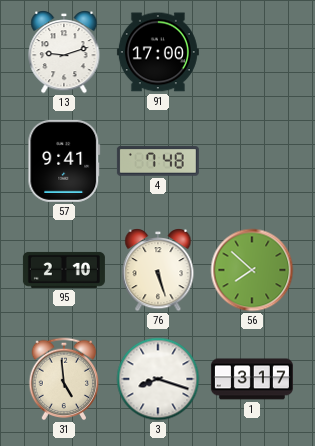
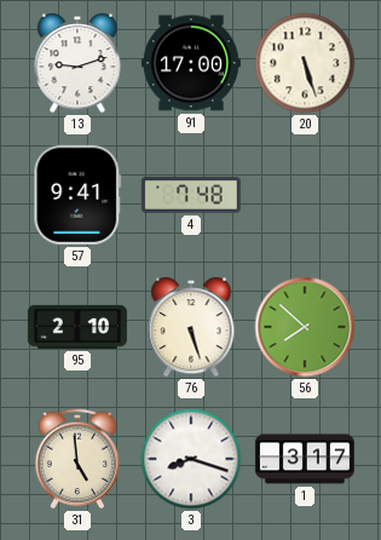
20: none -> 5:27 (305, 63)
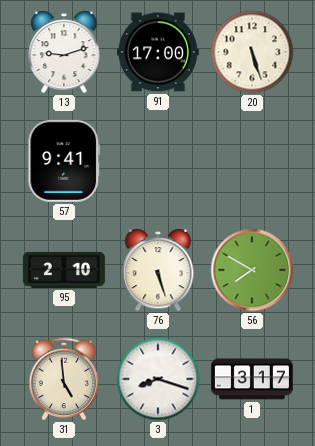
4: 7:48 -> none (191, 195)
56: 7:52 -> 7:50 (252, 270)
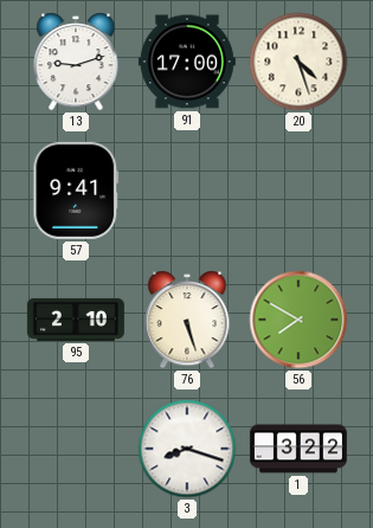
20: 5:27 -> 4:27 (298, 62)
31: 4:59 -> none (64, 379)
1: 3:17 -> 3:22 (298, 449)
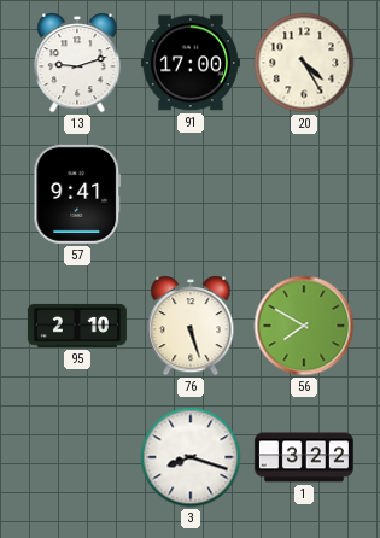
20: 4:27 -> 4:25 (304, 63)
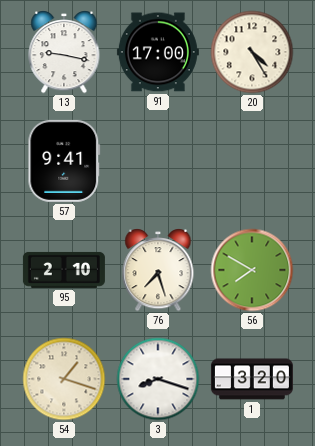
13: 9:12 -> 9:17 (64, 52)
76: 5:27 -> 7:27 (158, 270)
54: none -> 1:18 (64, 379)
1: 3:22 -> 3:20 (252, 379)
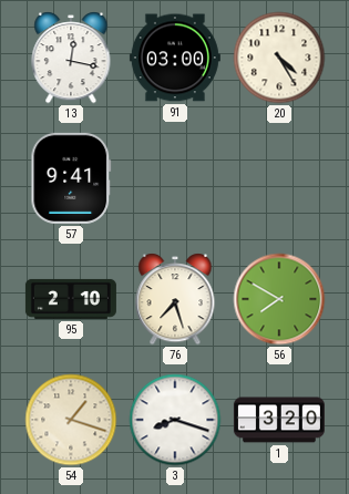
13: 9:17 -> 12:17 (71, 58)
91: 17:00 -> 03:00 (175, 58)
